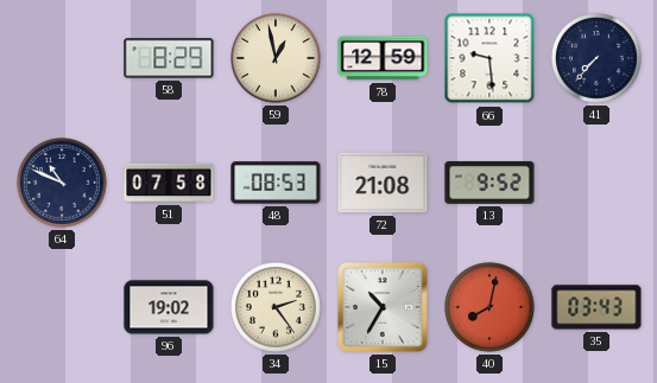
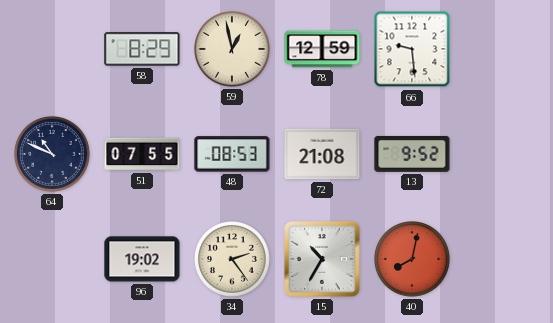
41: 7:37 -> none (598, 59)
51: 07:58 -> 07:55 (142, 154)
35: 03:43 -> none (596, 307)
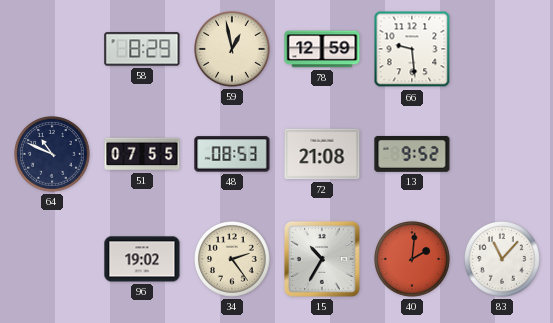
40: 8:02 -> 2:01 (413, 260)
83: none -> 11:07 (503, 260)
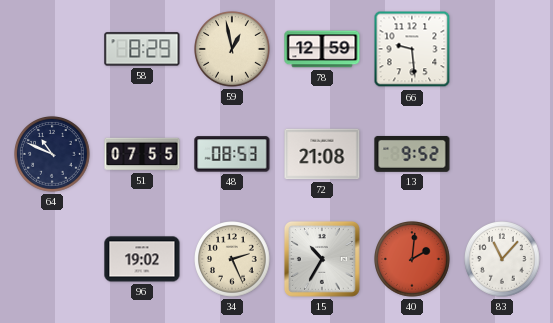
34: 2:24 -> 2:26 (233, 260)
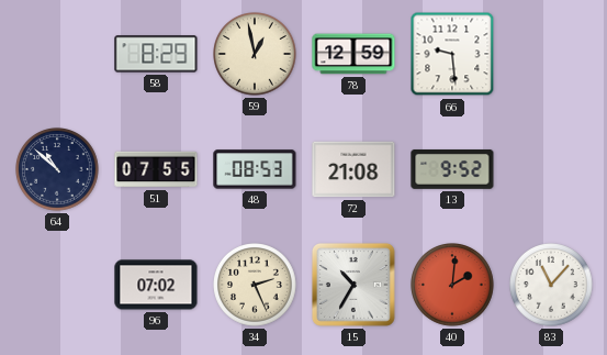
64: 10:49 -> 10:52 (58, 170)
96: 19:02 -> 07:02 (156, 285)
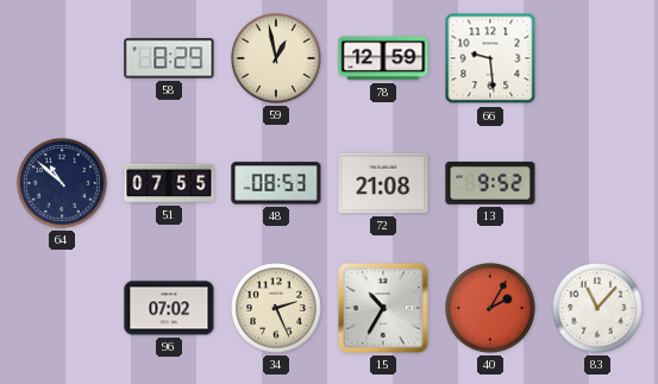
40: 2:01 -> 2:05 (491, 309)
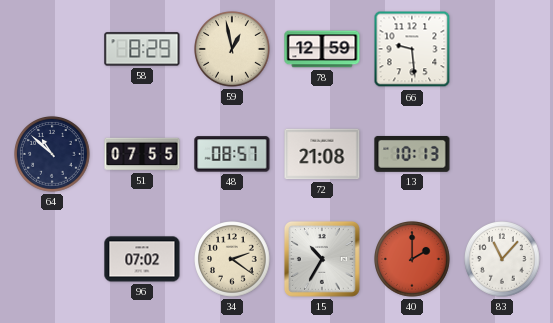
48: 08:53 -> 08:57 (232, 154)
13: 9:52 -> 10:13 (412, 154)
34: 2:26 -> 2:21 (233, 260)
40: 2:05 -> 2:00 (413, 260)
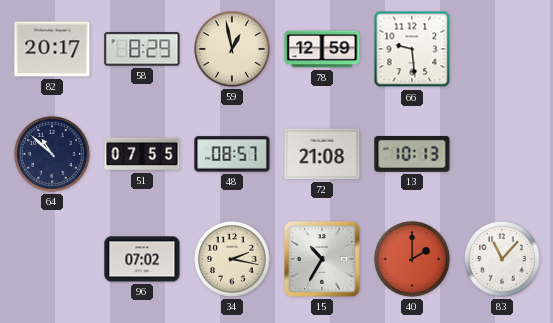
82: none -> 20:17 (52, 49)
34: 2:21 -> 2:17 (233, 260)
